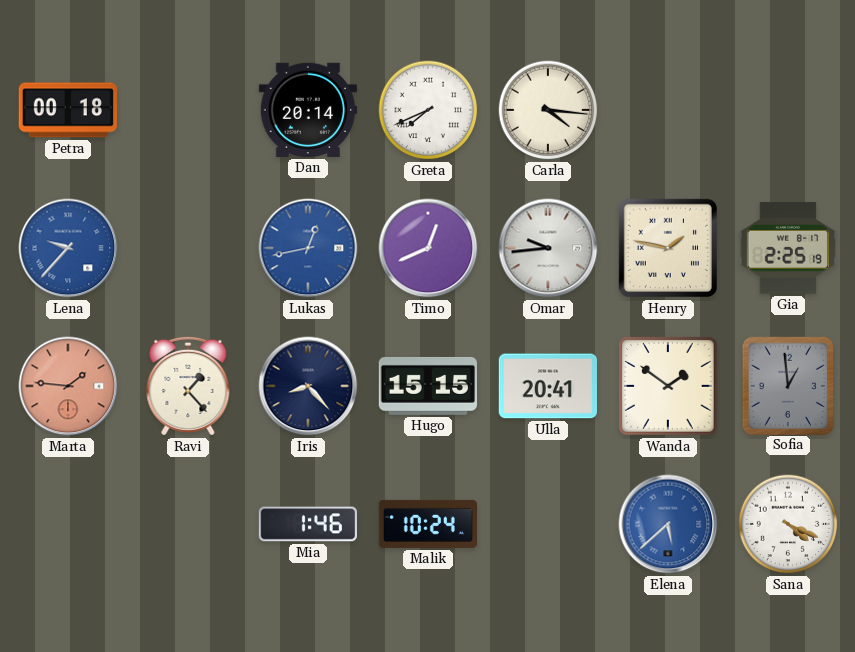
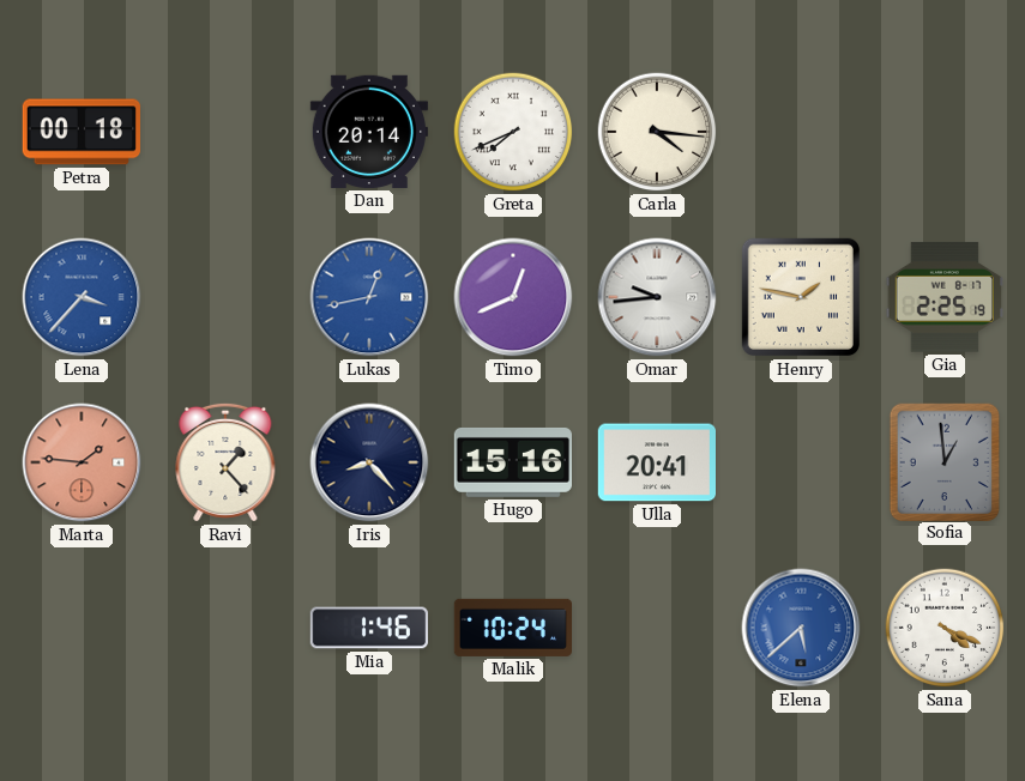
Lena: 9:37 -> 3:37 (82, 297)
Hugo: 15:15 -> 15:16 (512, 462)
Wanda: 1:51 -> none (669, 387)
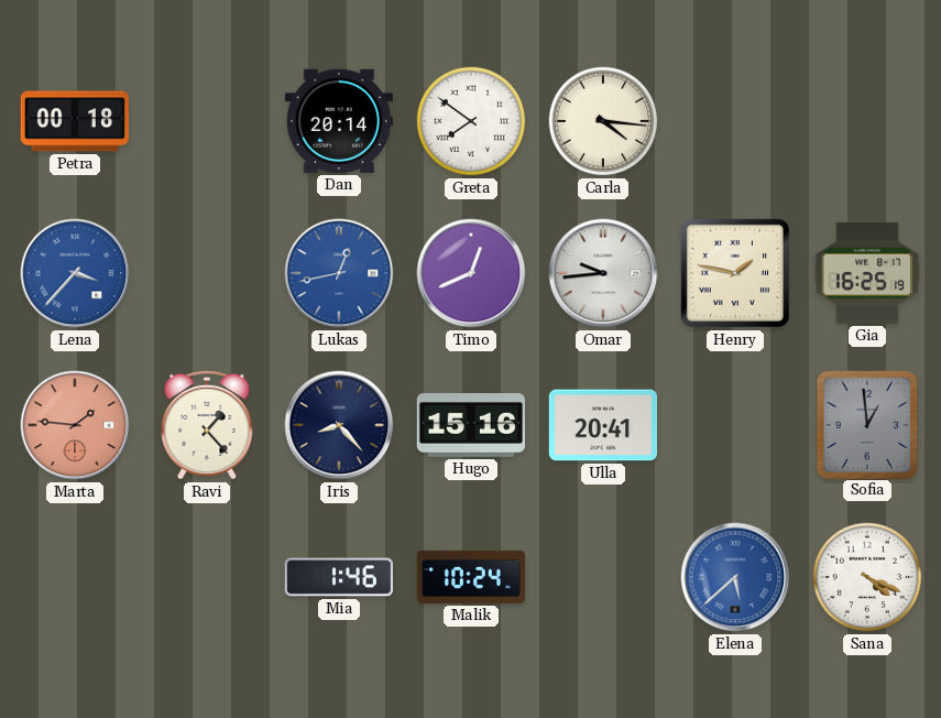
Greta: 7:41 -> 7:51 (471, 121)
Gia: 2:25 -> 16:25 (866, 273)
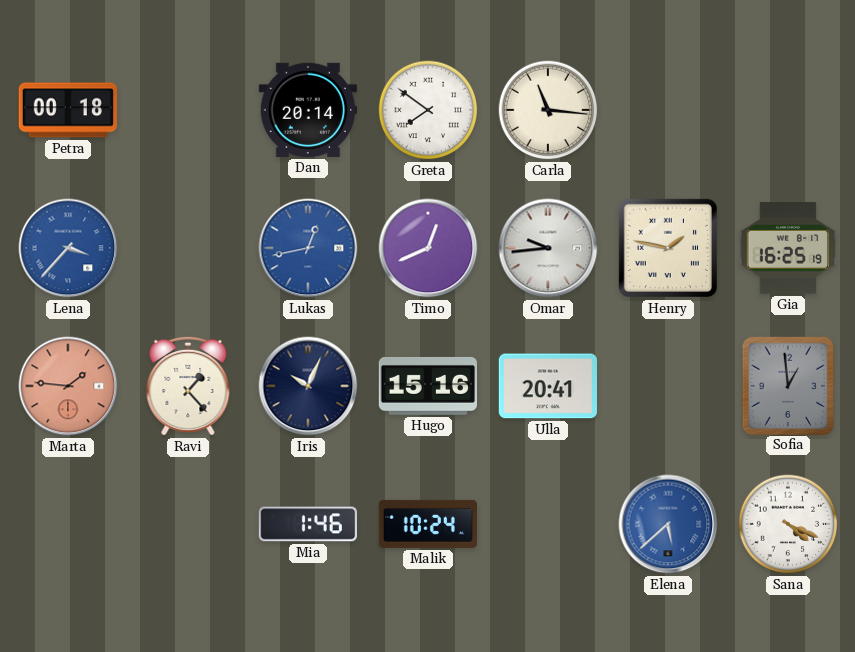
Carla: 4:16 -> 11:16 (548, 110)
Iris: 8:23 -> 10:04 (308, 386)
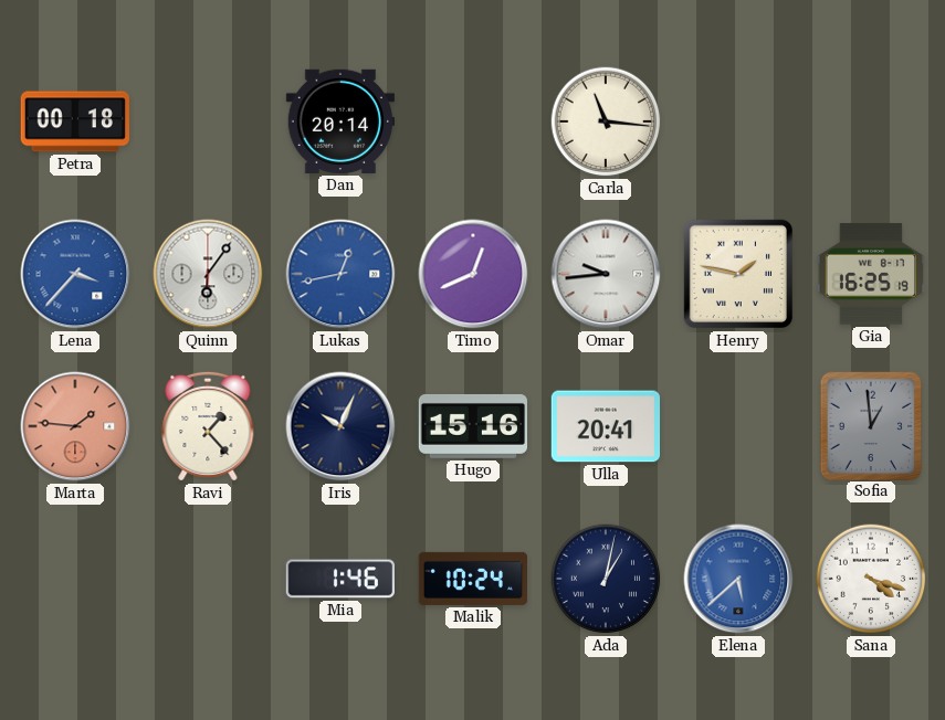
Greta: 7:51 -> none (428, 110)
Quinn: none -> 6:06 (208, 274)
Ada: none -> 1:02 (606, 579)
Sana: 4:19 -> 4:18 (871, 579)
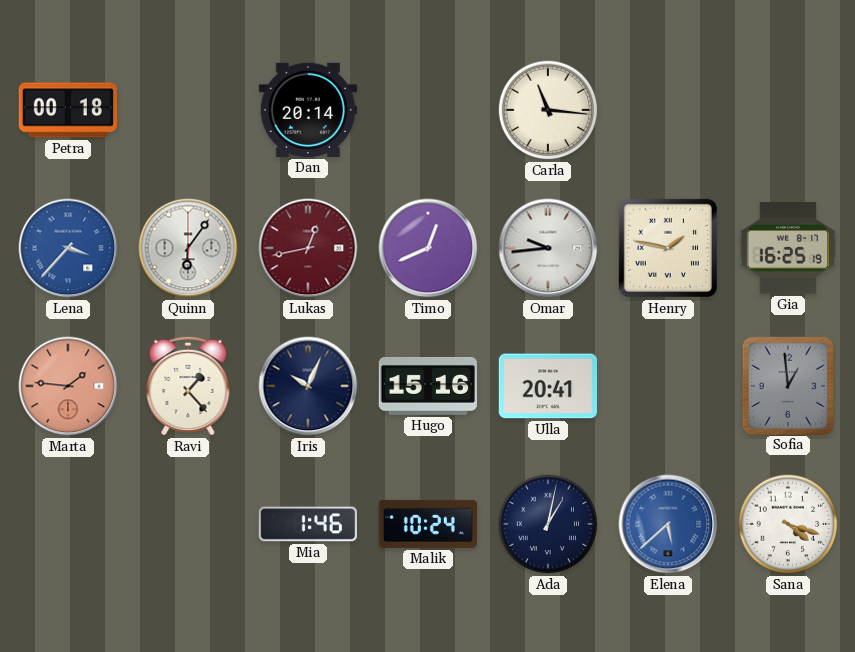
Lukas dial: blue -> burgundy (308, 248)
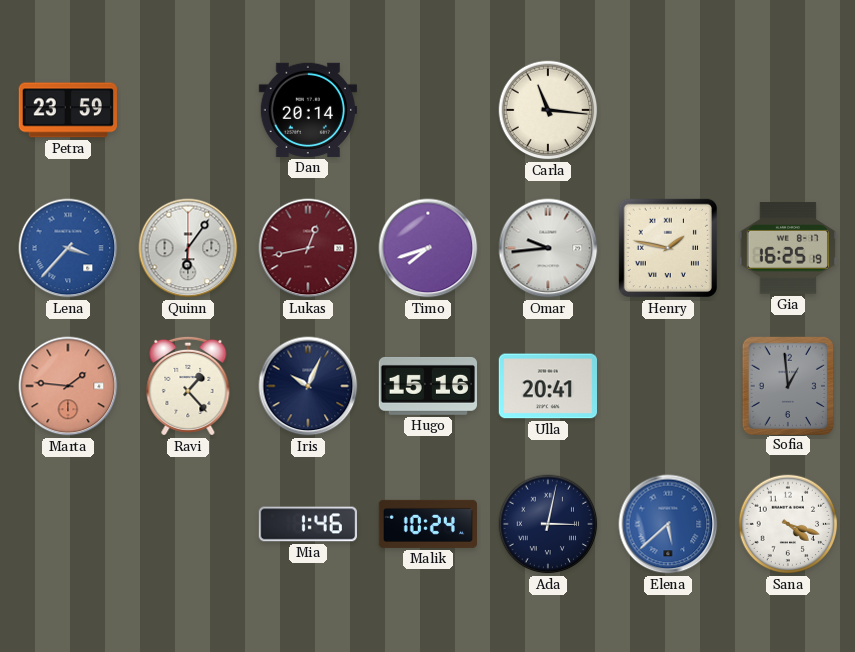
Petra: 00:18 -> 23:59 (68, 110)
Timo: 12:41 -> 7:42 (428, 248)
Ada: 1:02 -> 3:02 (548, 524)
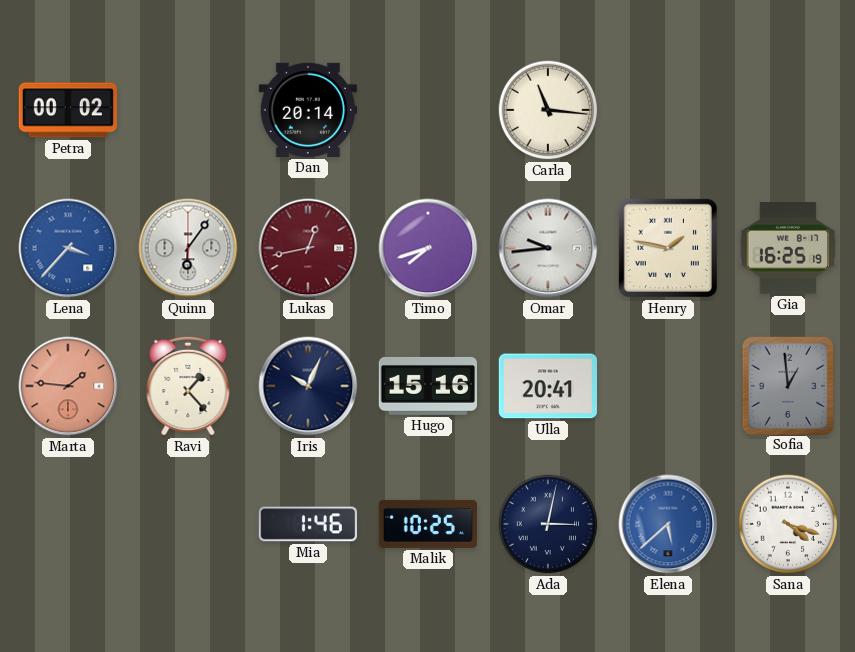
Petra: 23:59 -> 00:02 (68, 110)
Malik: 10:24 -> 10:25 (427, 524)
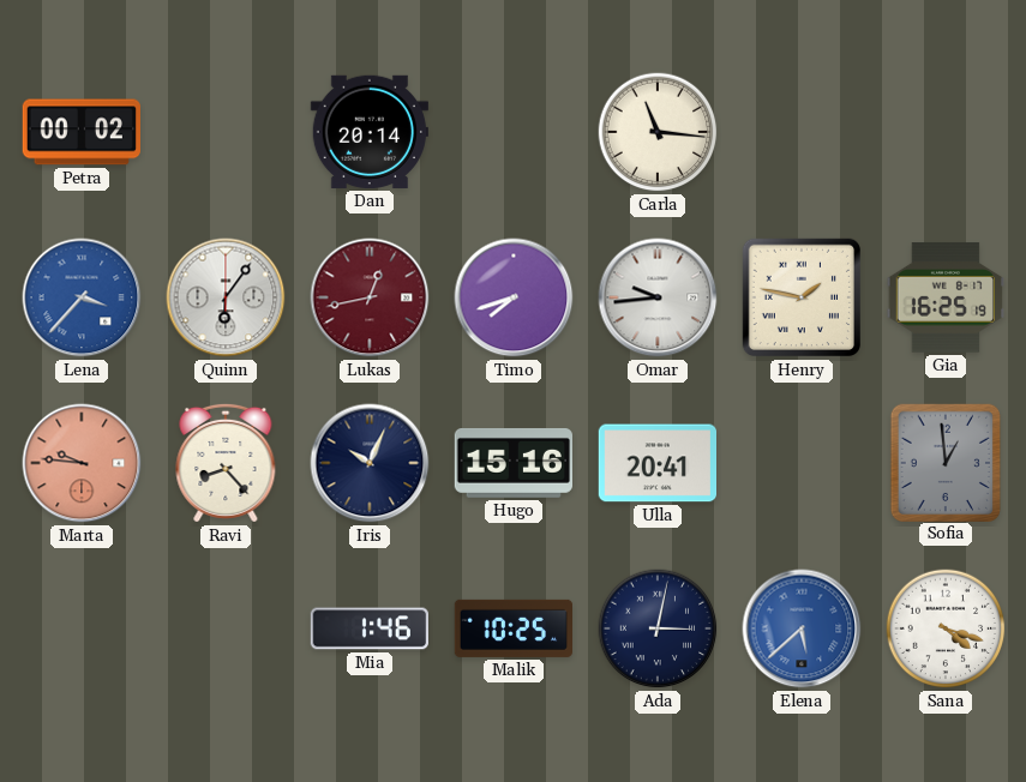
Marta: 1:46 -> 9:46 (82, 463)
Ravi: 1:23 -> 8:23 (226, 463)
